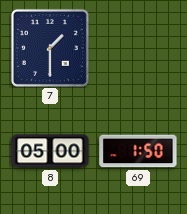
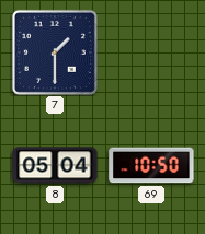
8: 05:00 -> 05:04 (55, 165)
69: 1:50 -> 10:50 (151, 165)
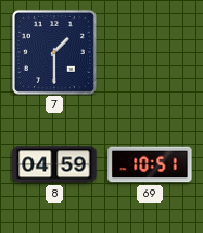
8: 05:04 -> 04:59 (54, 164)
69: 10:50 -> 10:51 (150, 164)
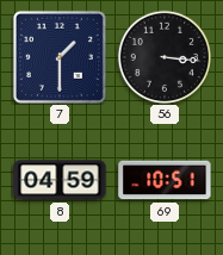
56: none -> 3:16 (165, 57)
